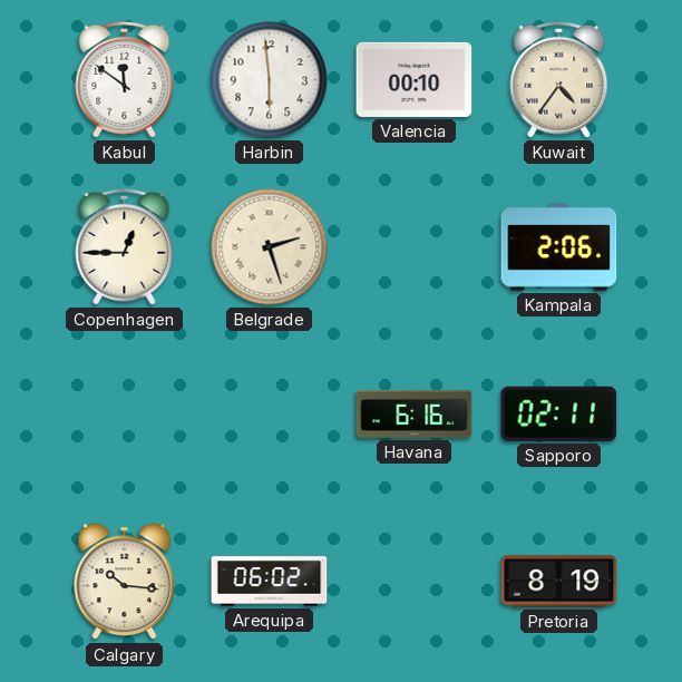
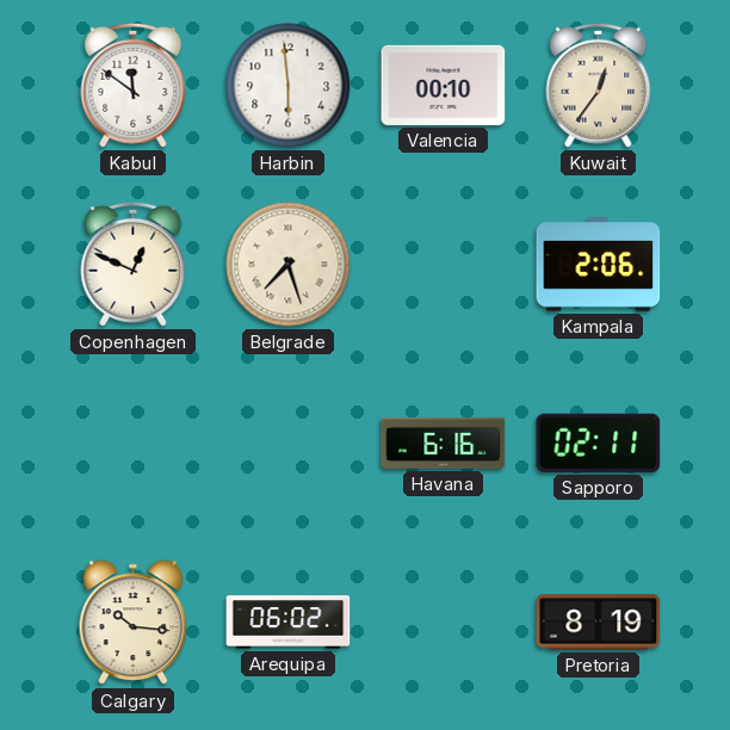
Kuwait: 4:36 -> 12:36 (599, 85)
Copenhagen: 12:45 -> 12:49 (134, 264)
Belgrade: 2:27 -> 7:27 (289, 265)
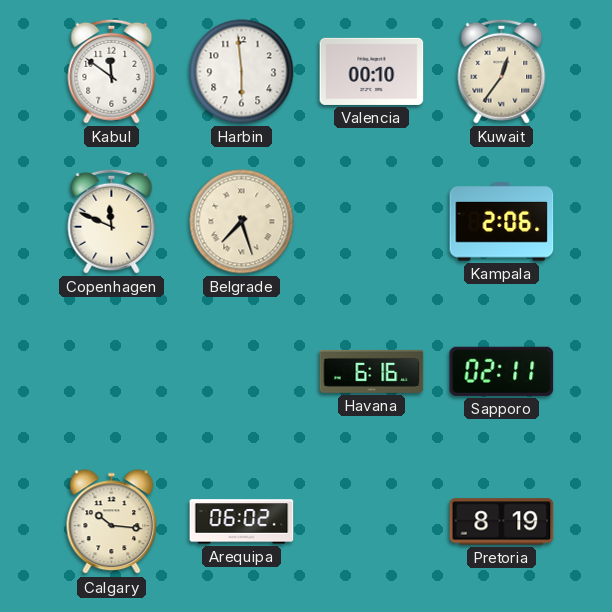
Copenhagen: 12:49 -> 11:49 (112, 221)
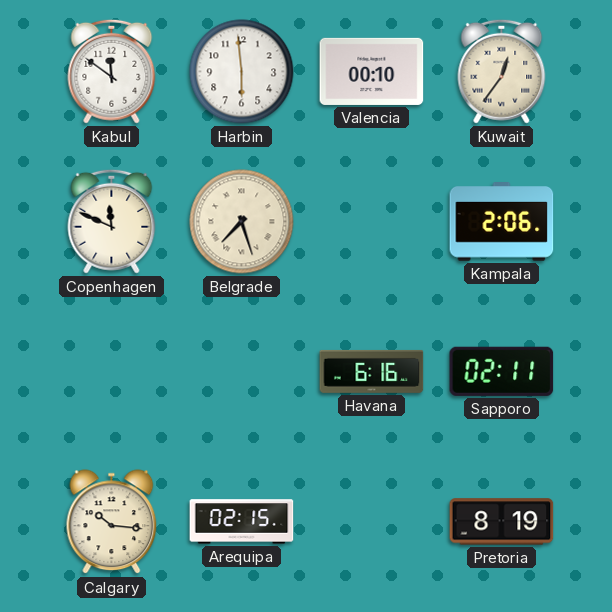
Arequipa: 06:02 -> 02:15 (242, 522)
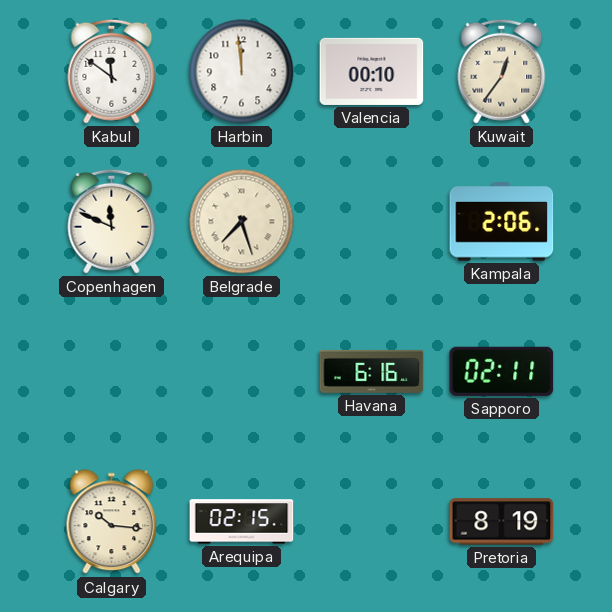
Harbin: 5:59 -> 11:59 (242, 72)
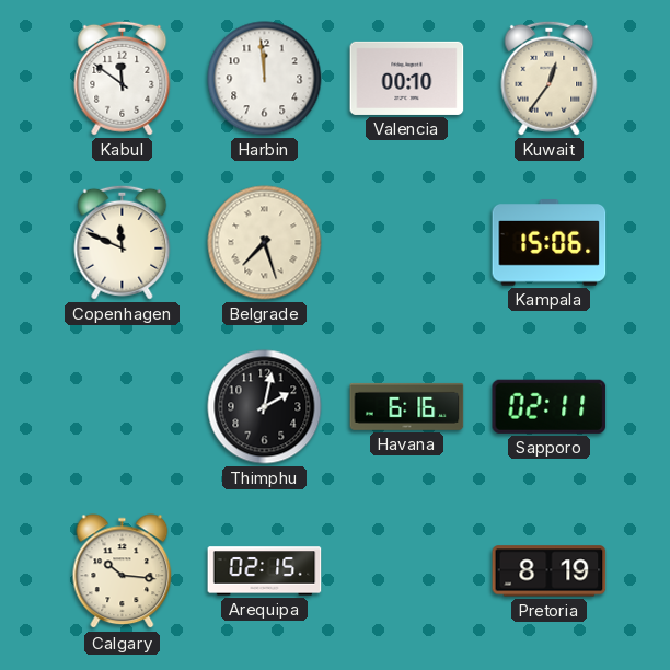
Kampala: 2:06 -> 15:06 (550, 243)
Thimphu: none -> 2:02 (265, 407)
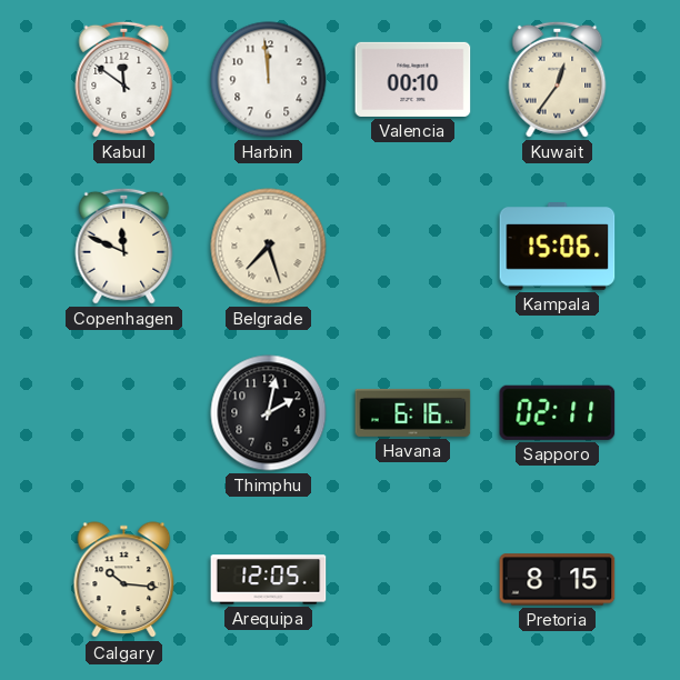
Arequipa: 02:15 -> 12:05 (269, 580)
Pretoria: 8:19 -> 8:15 (558, 580)
